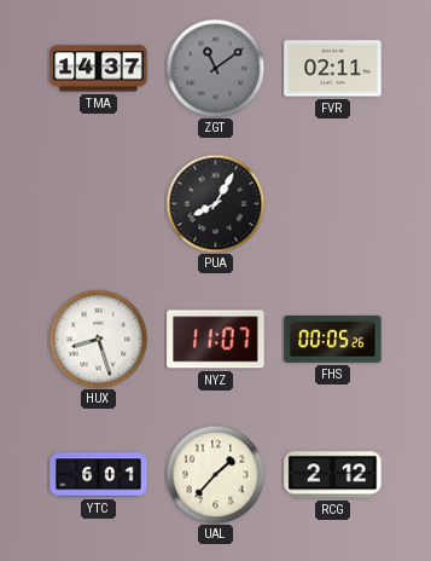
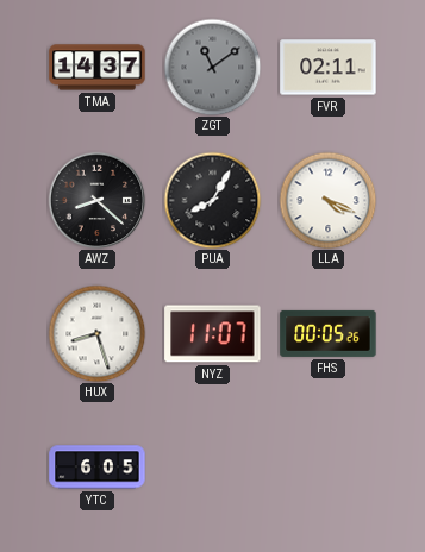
AWZ: none -> 8:22 (96, 200)
LLA: none -> 4:19 (327, 200)
YTC: 6:01 -> 6:05 (98, 468)
UAL: 1:37 -> none (215, 474)
RCG: 2:12 -> none (333, 475)
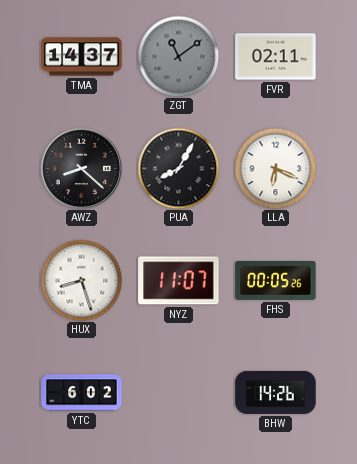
LLA: 4:19 -> 6:19 (275, 168)
YTC: 6:05 -> 6:02 (82, 393)
BHW: none -> 14:26 (276, 392)
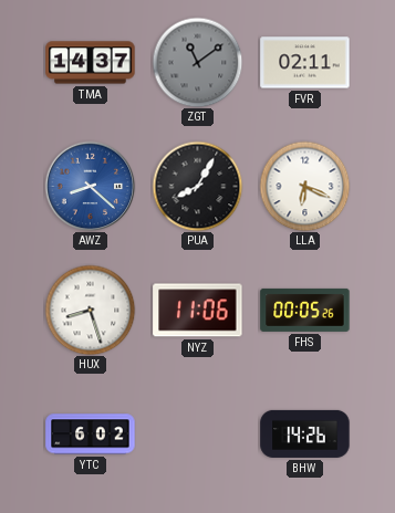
AWZ dial: black -> blue (90, 186)
NYZ: 11:07 -> 11:06 (198, 311)
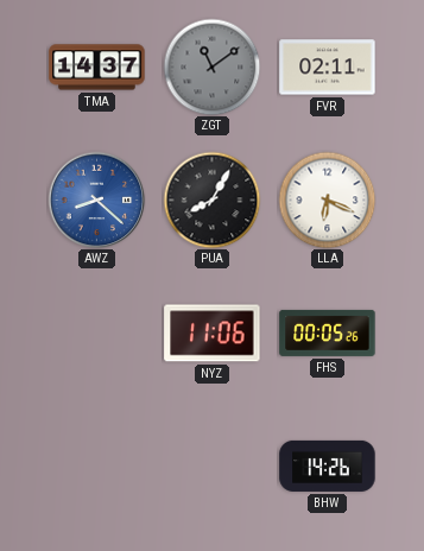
HUX: 8:27 -> none (90, 310)
YTC: 6:02 -> none (91, 435)
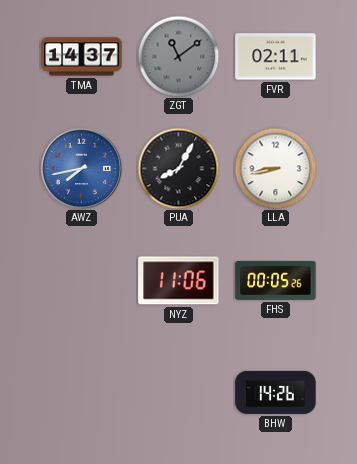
AWZ: 8:22 -> 7:43 (81, 168)
LLA: 6:19 -> 8:43 (275, 168)
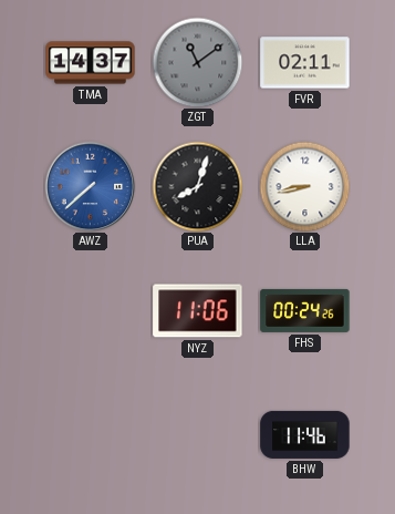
AWZ: 7:43 -> 7:38 (90, 186)
PUA: 8:05 -> 8:03 (197, 186)
FHS: 00:05 -> 00:24 (305, 310)
BHW: 14:26 -> 11:46 (305, 434)
